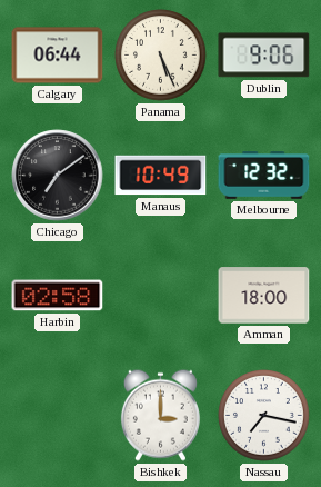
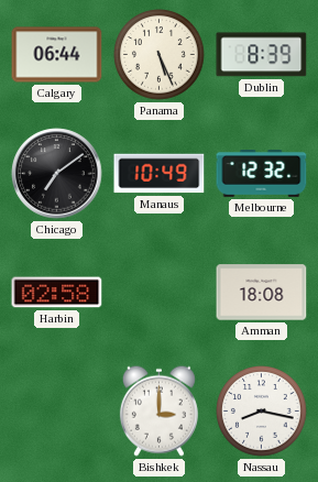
Dublin: 9:06 -> 8:39 (262, 55)
Amman: 18:00 -> 18:08 (262, 293)
Nassau: 7:17 -> 8:17 (262, 412)
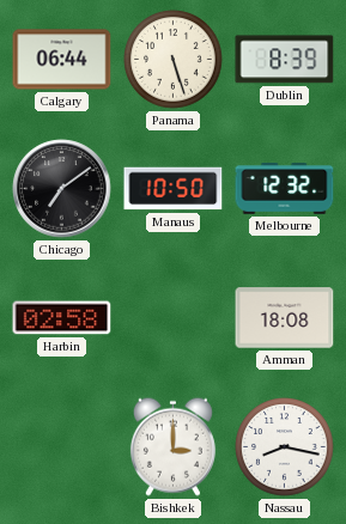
Panama: 5:26 -> 5:27 (174, 60)
Manaus: 10:49 -> 10:50 (174, 189)
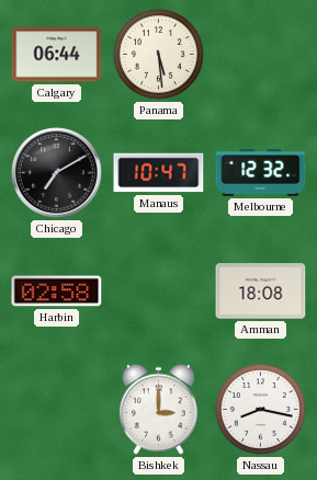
Panama: 5:27 -> 5:29 (159, 55)
Dublin: 8:39 -> none (285, 60)
Chicago: 7:09 -> 7:10 (57, 173)
Manaus: 10:50 -> 10:47 (159, 173)
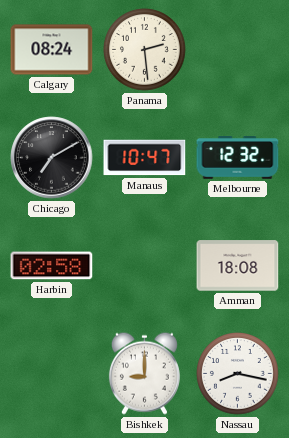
Calgary: 06:44 -> 08:24 (52, 50)
Panama: 5:29 -> 2:29 (145, 50)
Bishkek: 3:00 -> 9:00 (144, 373)
